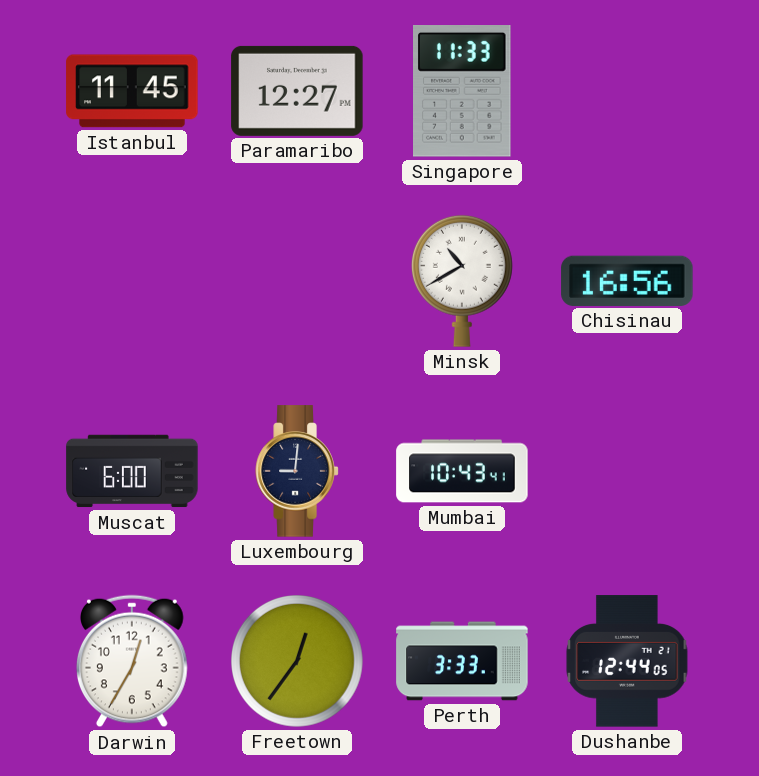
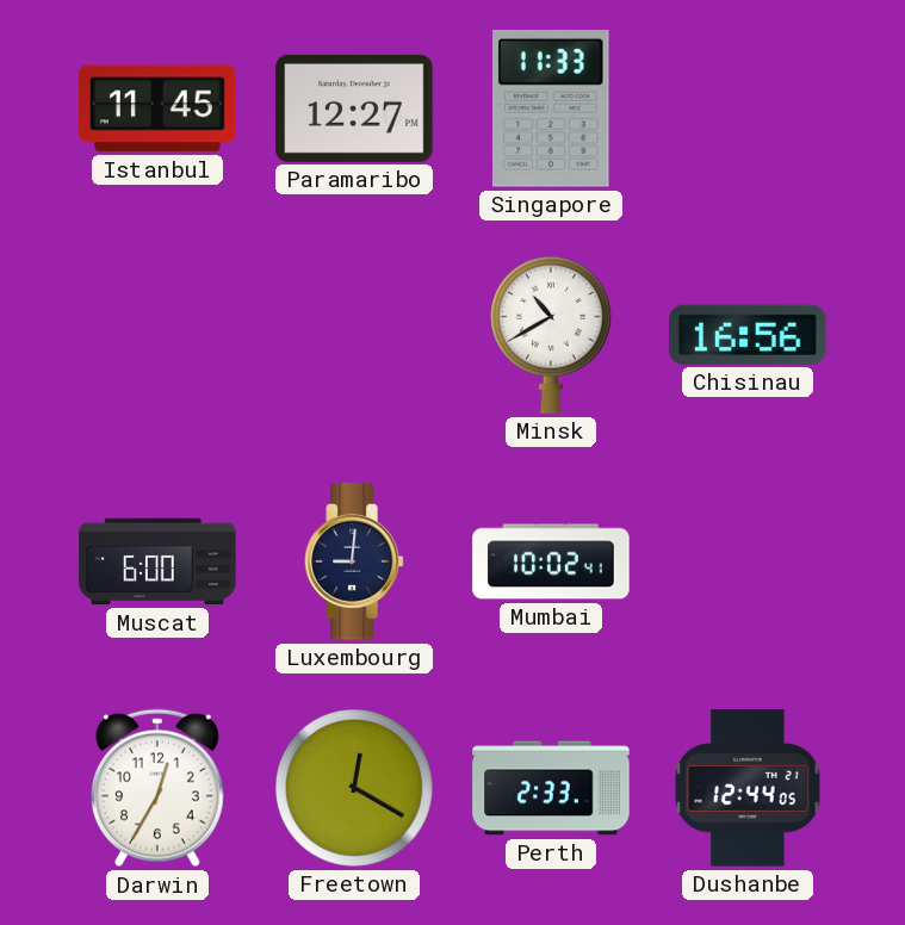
Mumbai: 10:43 -> 10:02 (551, 561)
Freetown: 12:36 -> 12:20 (355, 789)
Perth: 3:33 -> 2:33 (551, 788)
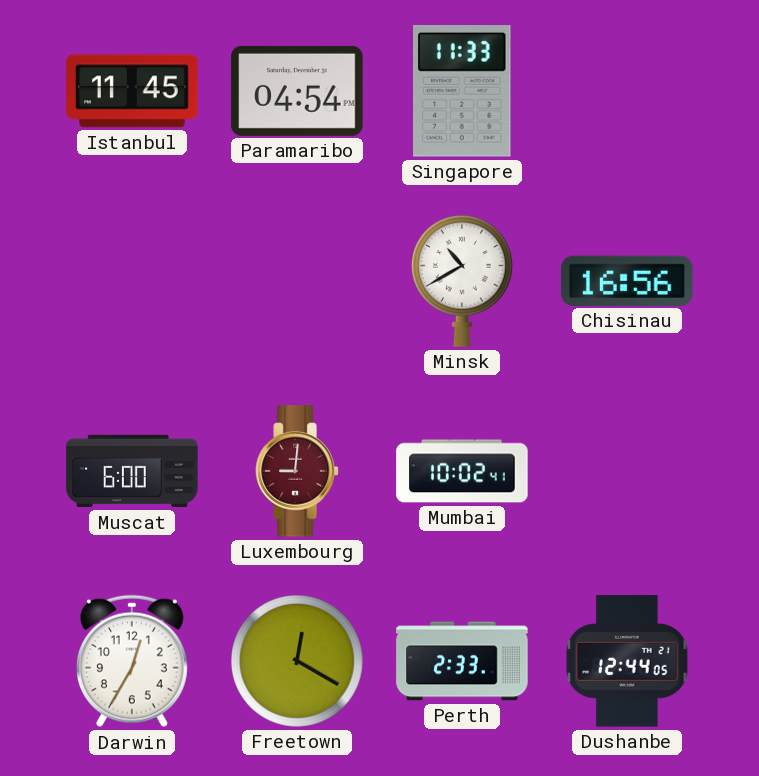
Paramaribo: 12:27 -> 04:54 (297, 91)
Luxembourg dial: navy -> burgundy (297, 471)
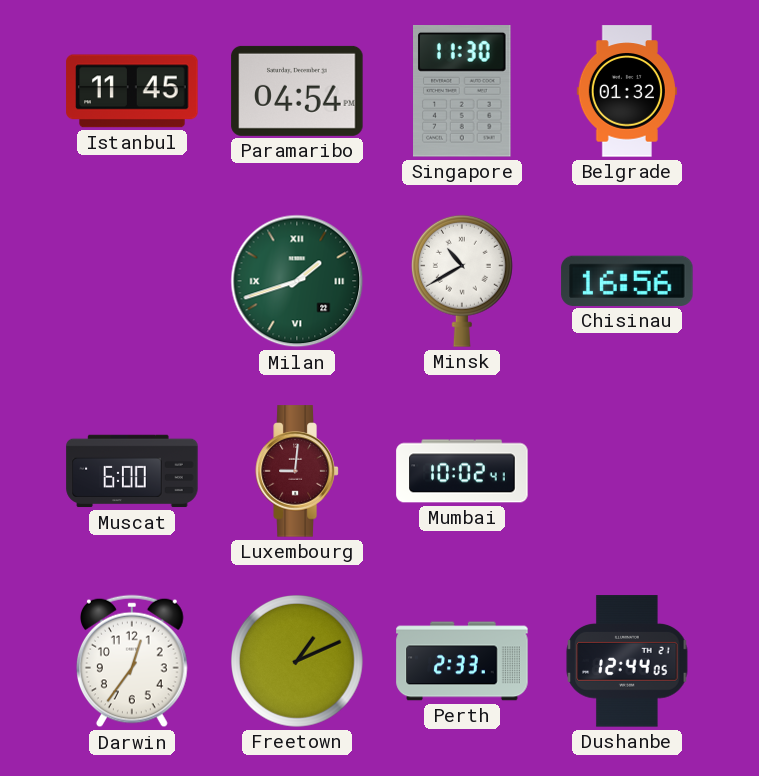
Singapore: 11:33 -> 11:30 (463, 92)
Belgrade: none -> 01:32 (627, 91)
Milan: none -> 1:42 (297, 281)
Darwin: 12:35 -> 12:36 (133, 661)
Freetown: 12:20 -> 1:11 (298, 662)
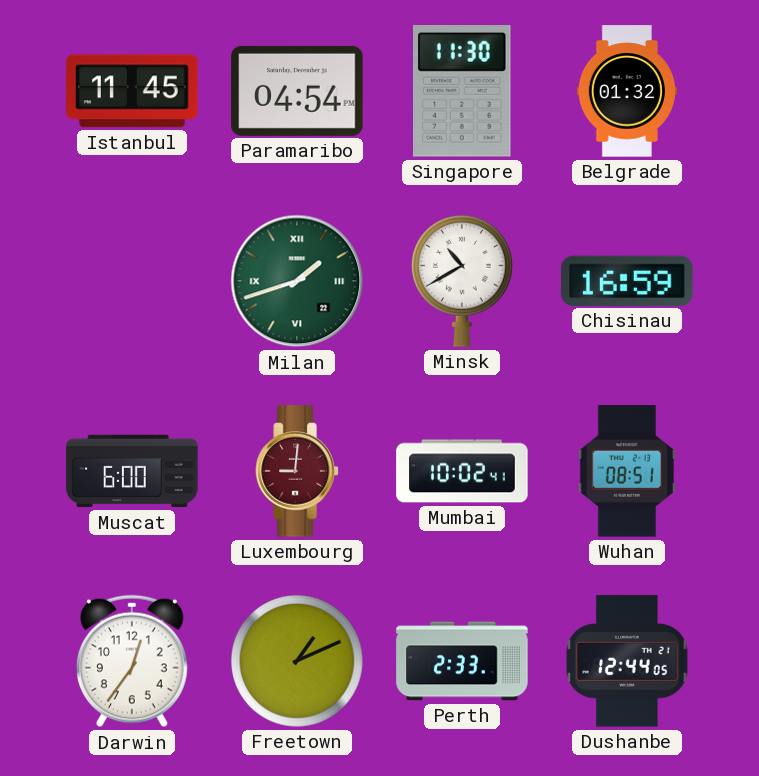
Chisinau: 16:56 -> 16:59 (627, 281)
Wuhan: none -> 08:51 (627, 471)
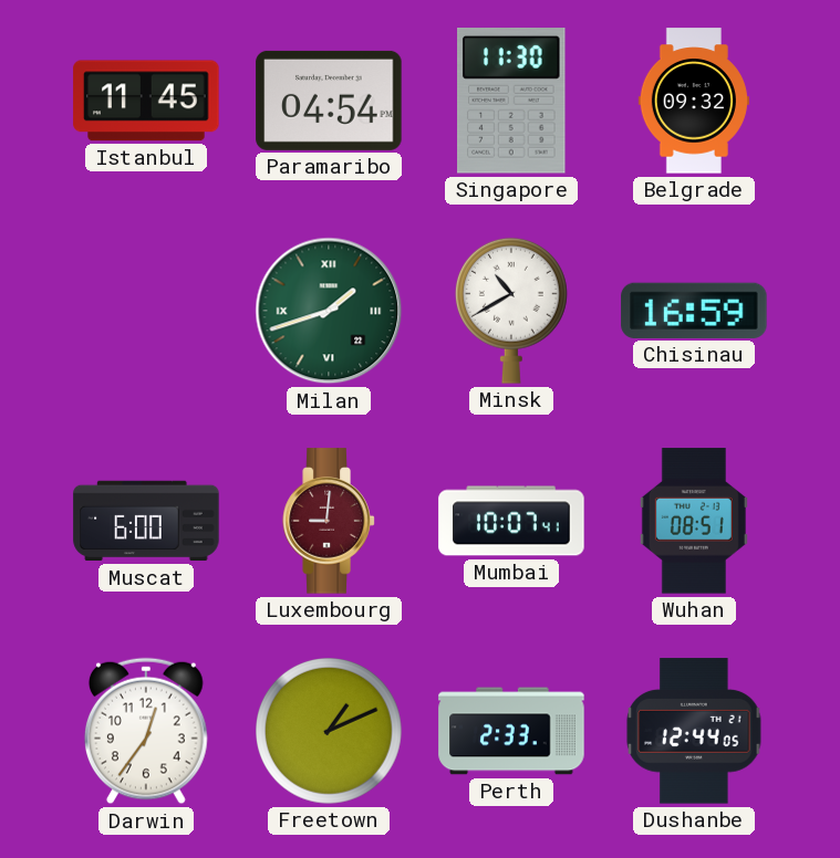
Belgrade: 01:32 -> 09:32 (694, 101)
Mumbai: 10:02 -> 10:07 (511, 521)
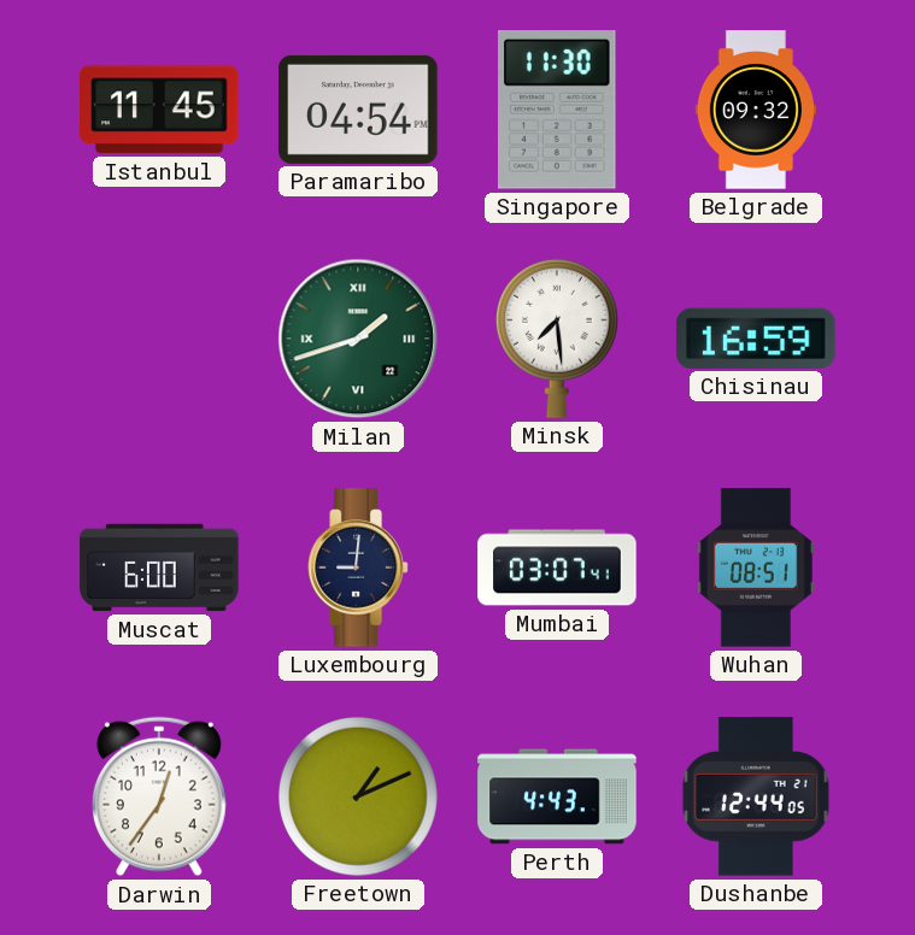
Minsk: 10:40 -> 7:29 (557, 339)
Luxembourg dial: burgundy -> navy (358, 568)
Mumbai: 10:07 -> 03:07 (557, 568)
Perth: 2:33 -> 4:43 (557, 796)
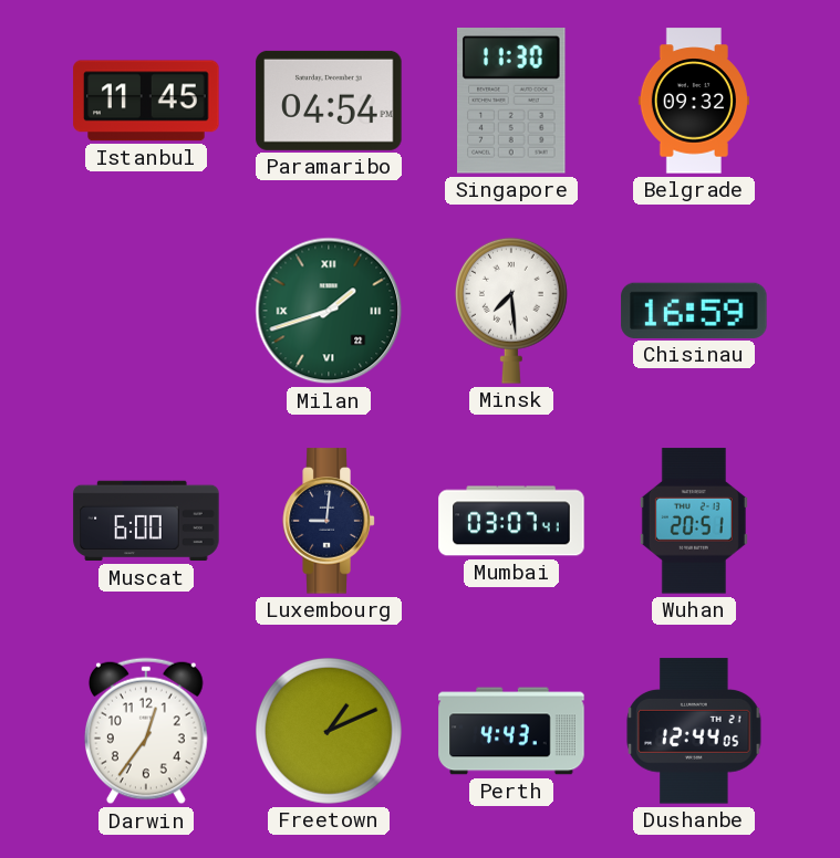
Wuhan: 08:51 -> 20:51 (694, 521)
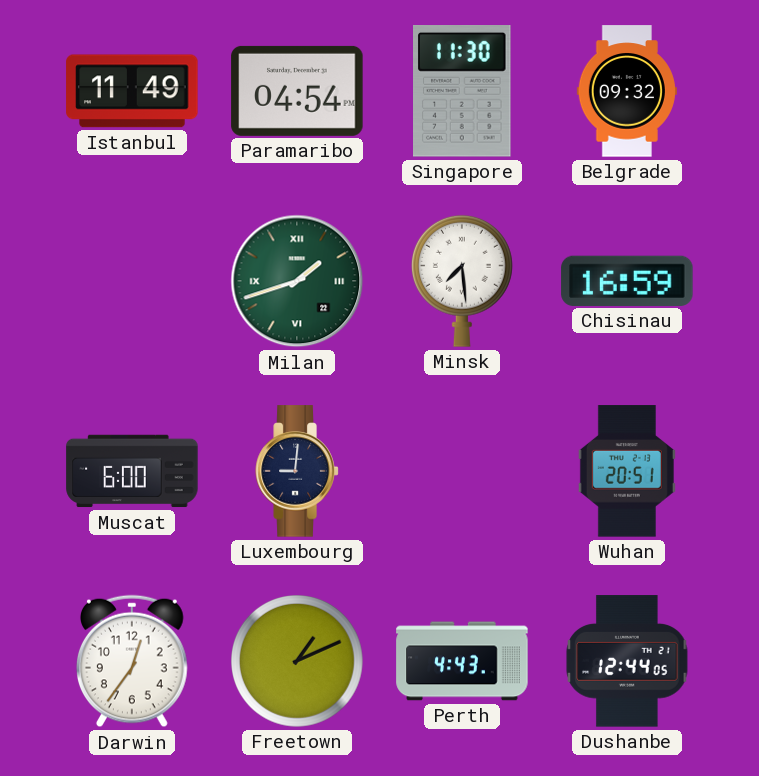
Istanbul: 11:45 -> 11:49 (132, 91)
Mumbai: 03:07 -> none (511, 521)
